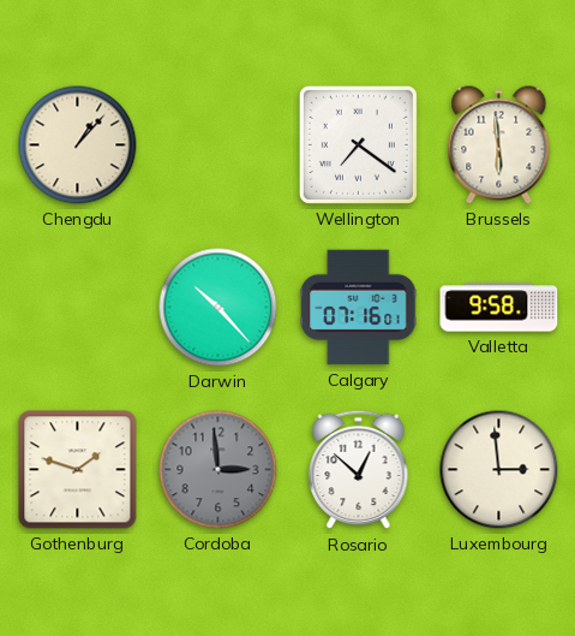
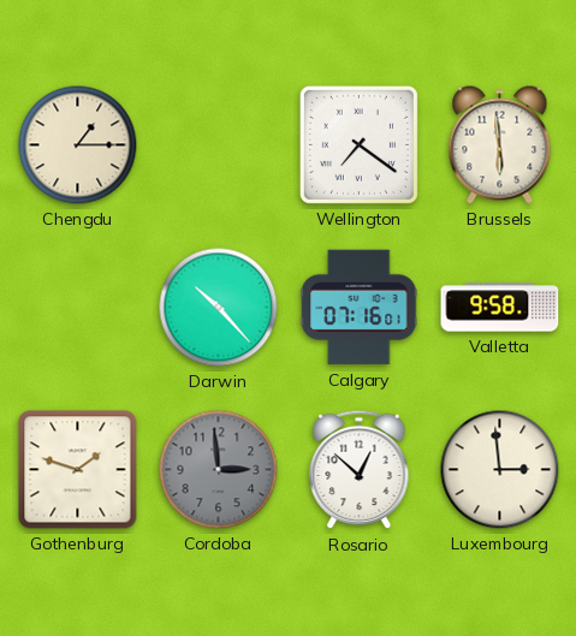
Chengdu: 1:07 -> 1:15 (78, 145)
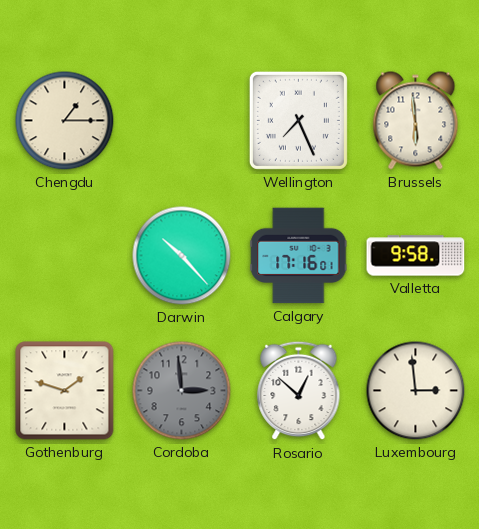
Wellington: 7:21 -> 7:26 (298, 120)
Calgary: 07:16 -> 17:16 (299, 256)
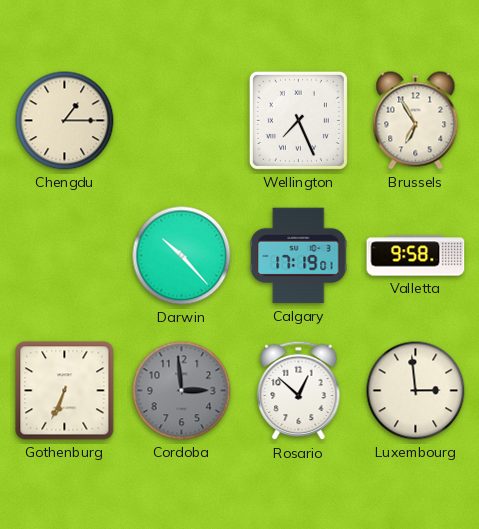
Brussels: 5:59 -> 6:55 (416, 121)
Calgary: 17:16 -> 17:19 (299, 256)
Gothenburg: 1:48 -> 6:34 (65, 391)
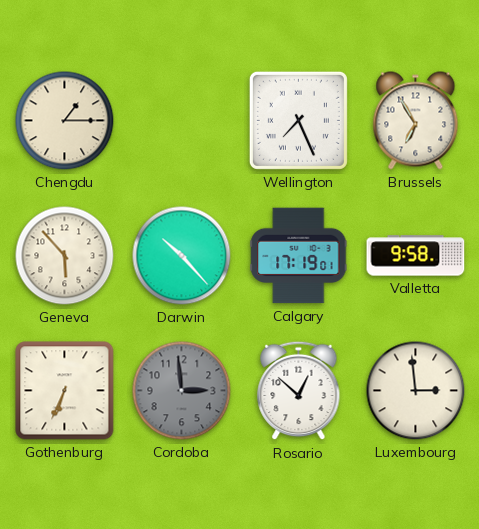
Geneva: none -> 5:53 (65, 256)
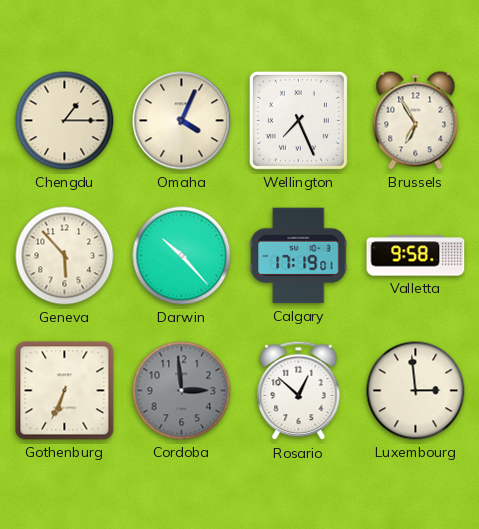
Omaha: none -> 4:04 (182, 121)
